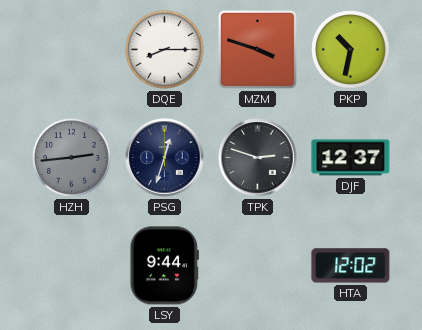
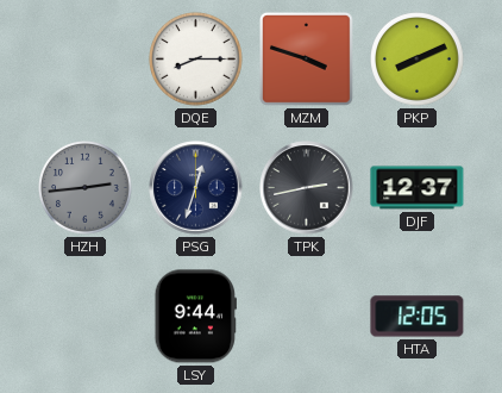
PKP: 10:32 -> 8:11 (418, 60)
TPK: 2:48 -> 2:43 (307, 188)
HTA: 12:02 -> 12:05 (418, 317)
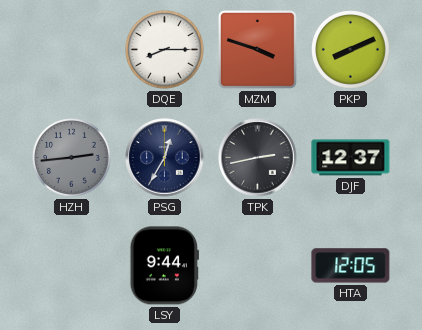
PSG: 12:33 -> 12:35 (165, 158)
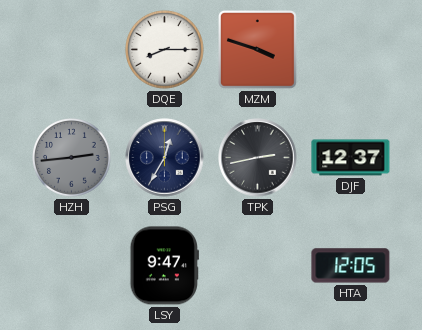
PKP: 8:11 -> none (351, 50)
LSY: 9:44 -> 9:47 (164, 266)
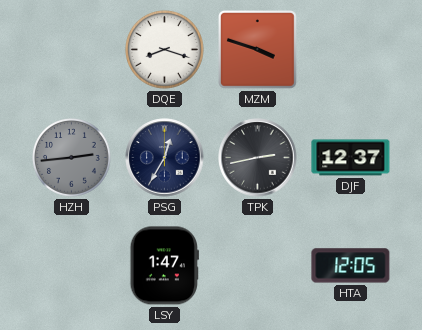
DQE: 8:15 -> 8:18 (165, 50)
LSY: 9:47 -> 1:47 (164, 266)
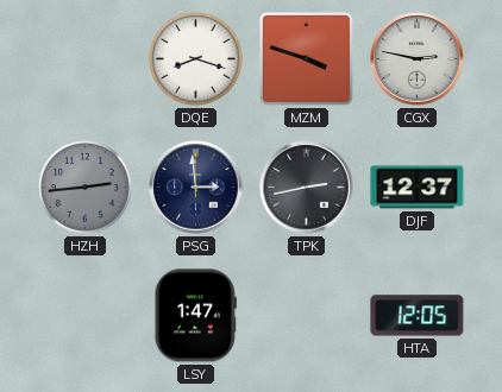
CGX: none -> 2:47 (418, 59)
PSG: 12:35 -> 2:59 (196, 188)
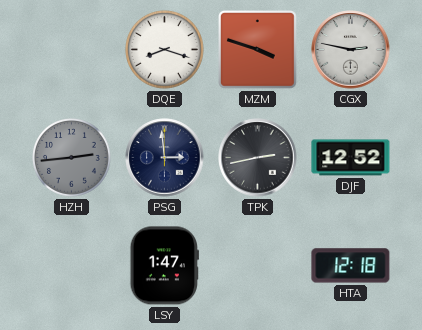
DJF: 12:37 -> 12:52 (351, 158)
HTA: 12:05 -> 12:18 (351, 266)
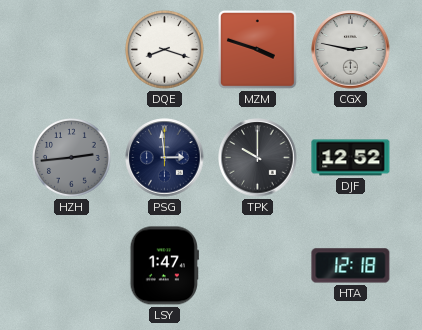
TPK: 2:43 -> 10:00 (258, 158)
